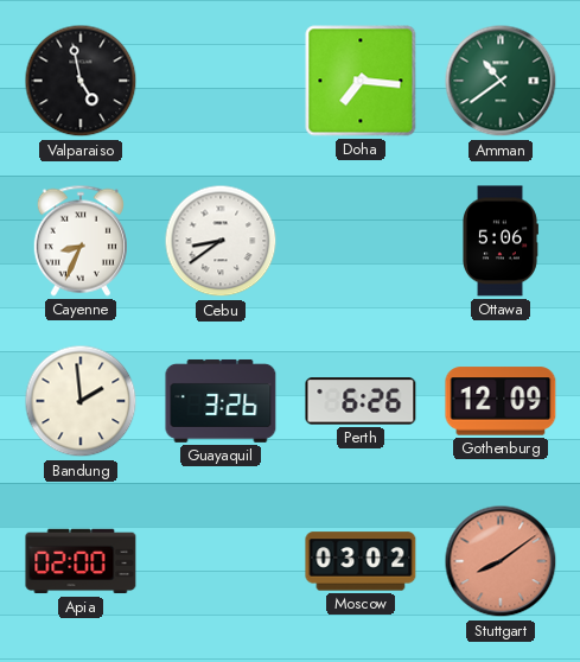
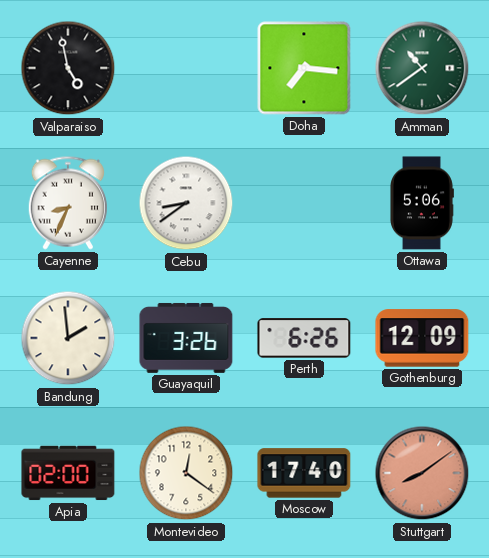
Montevideo: none -> 12:21 (186, 473)
Moscow: 03:02 -> 17:40 (304, 473)
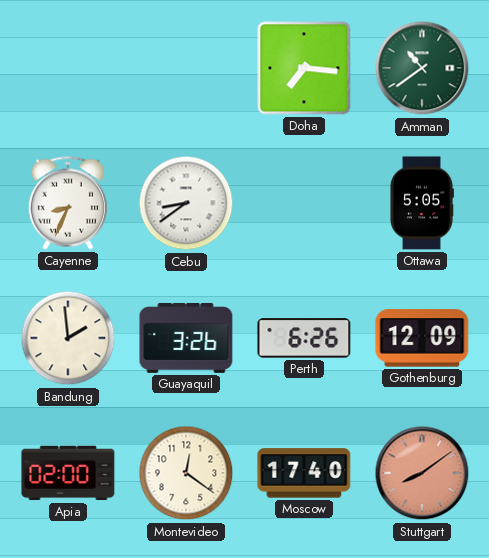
Valparaiso: 4:58 -> none (68, 68)
Ottawa: 5:06 -> 5:05 (422, 203)
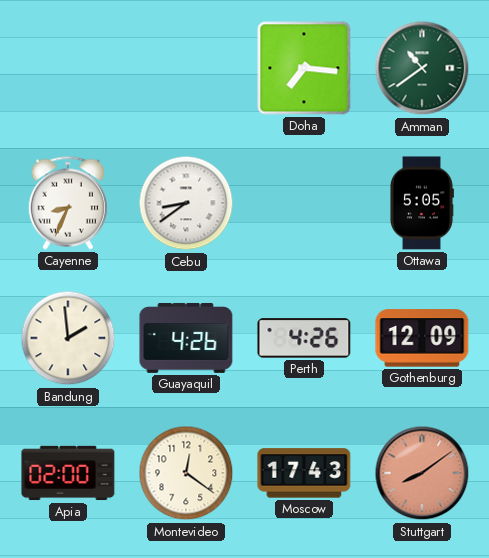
Guayaquil: 3:26 -> 4:26 (186, 338)
Perth: 6:26 -> 4:26 (304, 338)
Moscow: 17:40 -> 17:43 (304, 473)
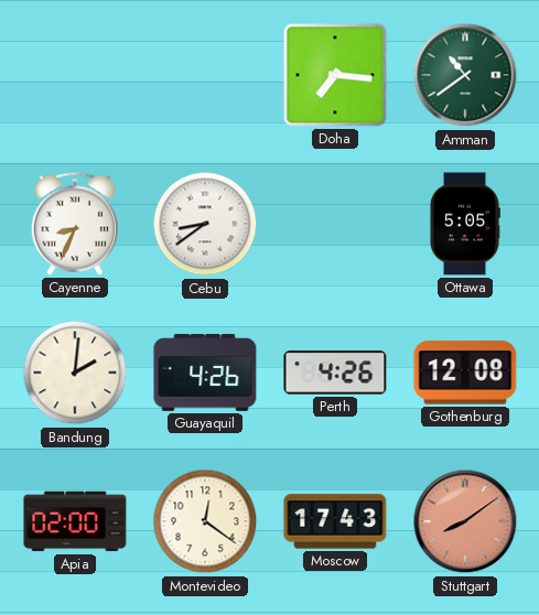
Bandung: 1:59 -> 2:01 (75, 373)
Gothenburg: 12:09 -> 12:08 (465, 373)
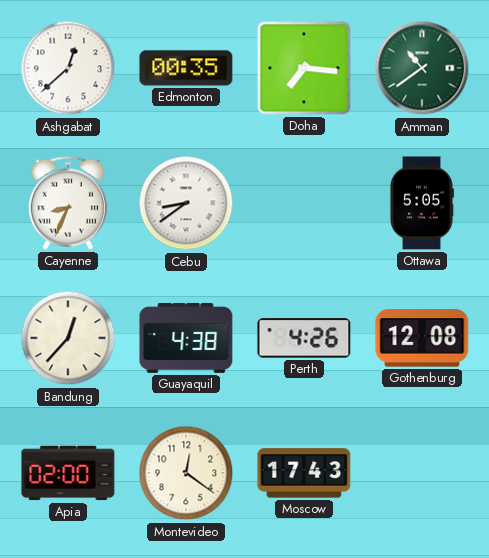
Ashgabat: none -> 12:38 (68, 68)
Edmonton: none -> 00:35 (186, 68)
Bandung: 2:01 -> 12:37 (68, 338)
Guayaquil: 4:26 -> 4:38 (186, 338)
Stuttgart: 8:09 -> none (465, 521)
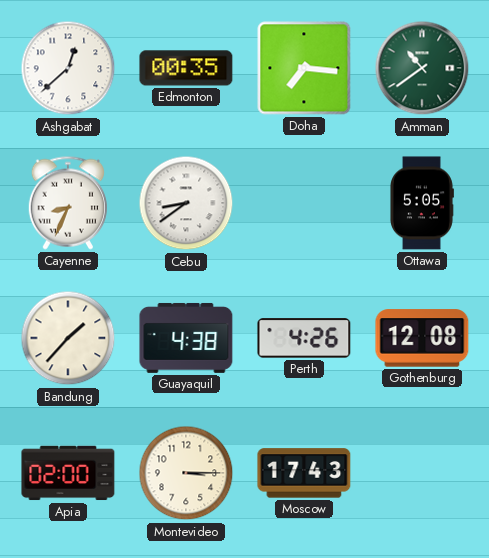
Bandung: 12:37 -> 1:37 (68, 338)
Montevideo: 12:21 -> 3:15 (186, 473)
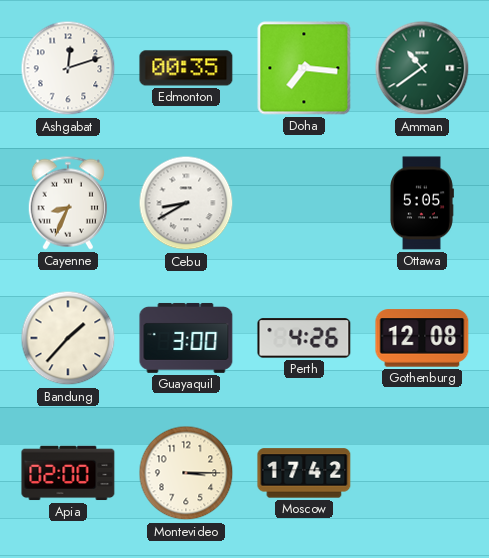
Ashgabat: 12:38 -> 12:12 (68, 68)
Cebu: 8:39 -> 8:40 (186, 203)
Guayaquil: 4:38 -> 3:00 (186, 338)
Moscow: 17:43 -> 17:42 (304, 473)
